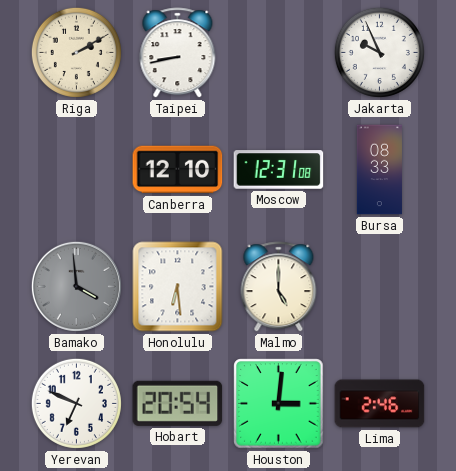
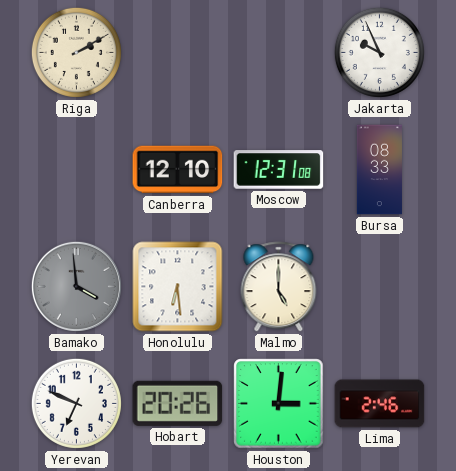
Taipei: 8:43 -> none (178, 53)
Hobart: 20:54 -> 20:26 (178, 403)
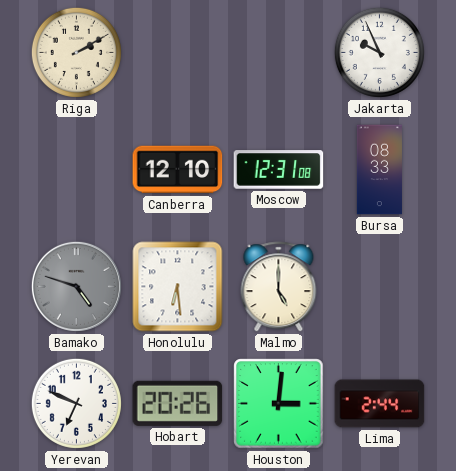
Bamako: 3:59 -> 4:48 (76, 286)
Lima: 2:46 -> 2:44 (380, 404)
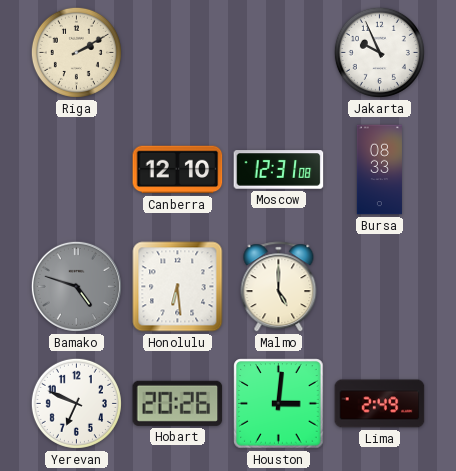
Lima: 2:44 -> 2:49 (380, 404)
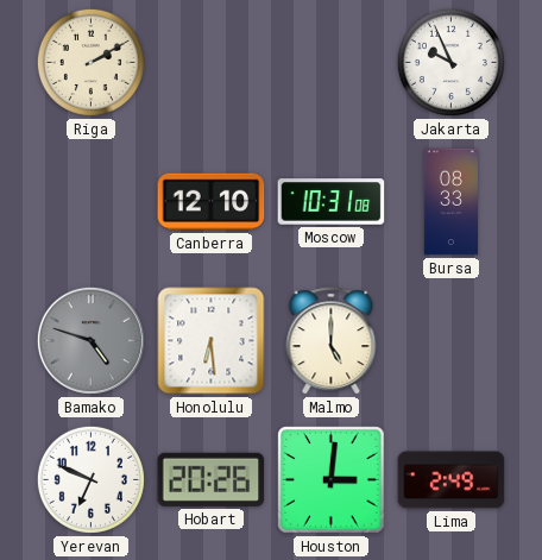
Moscow: 12:31 -> 10:31 (332, 202)
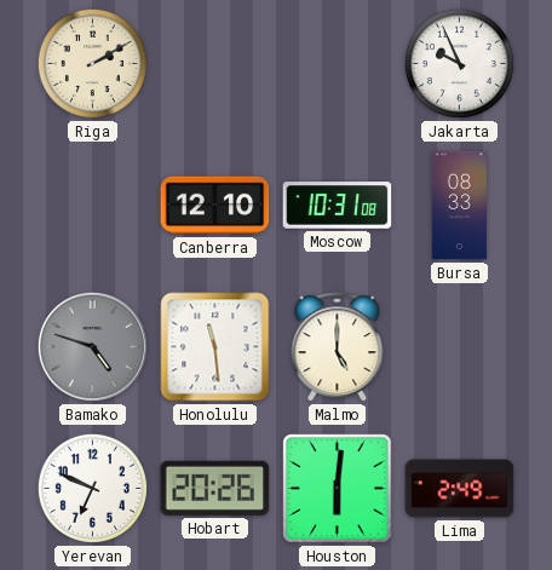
Honolulu: 6:29 -> 11:29 (215, 347)
Houston: 3:01 -> 6:01 (338, 489)
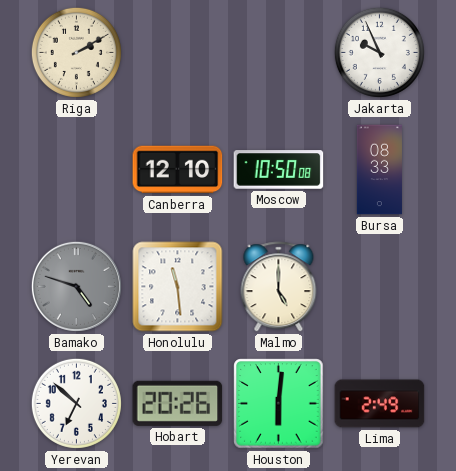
Moscow: 10:31 -> 10:50 (279, 170)
Yerevan: 6:49 -> 6:52 (76, 403)
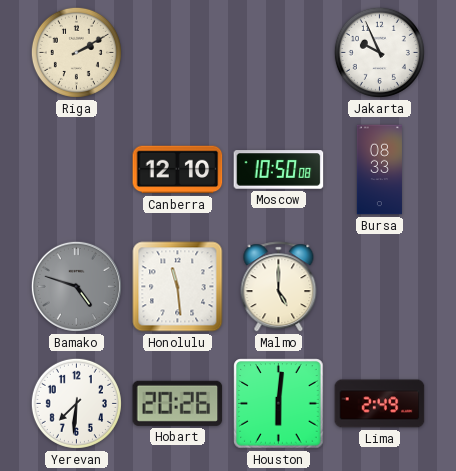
Yerevan: 6:52 -> 7:31 (76, 403)
